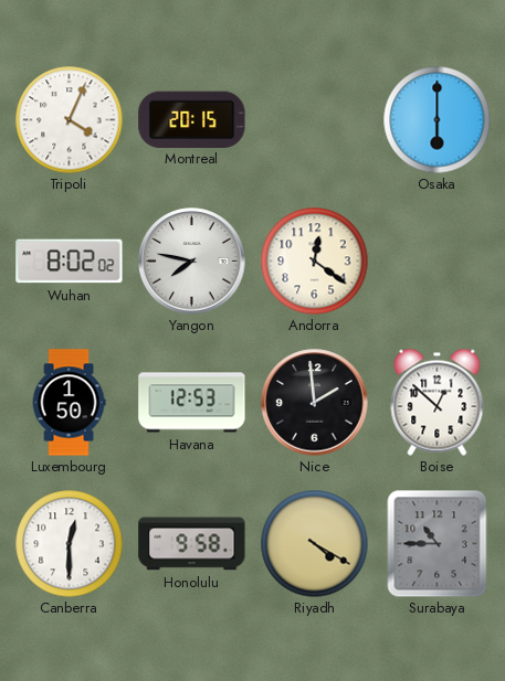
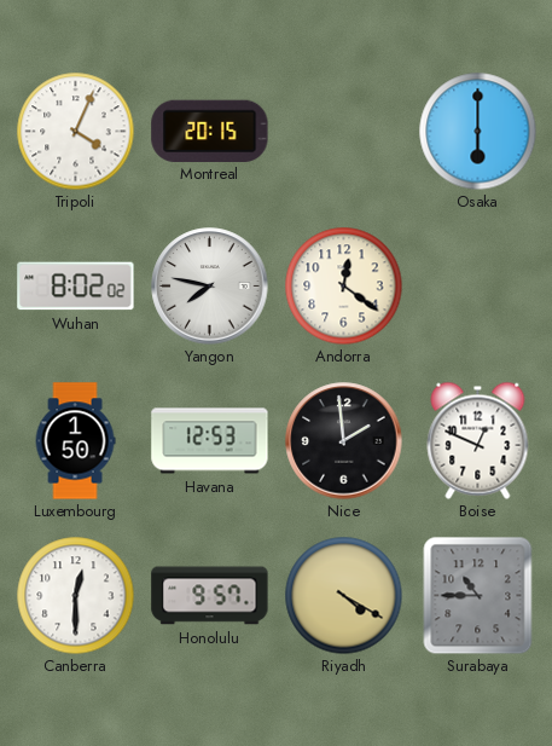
Boise: 12:52 -> 12:49 (478, 440)
Honolulu: 9:58 -> 9:57 (210, 596)
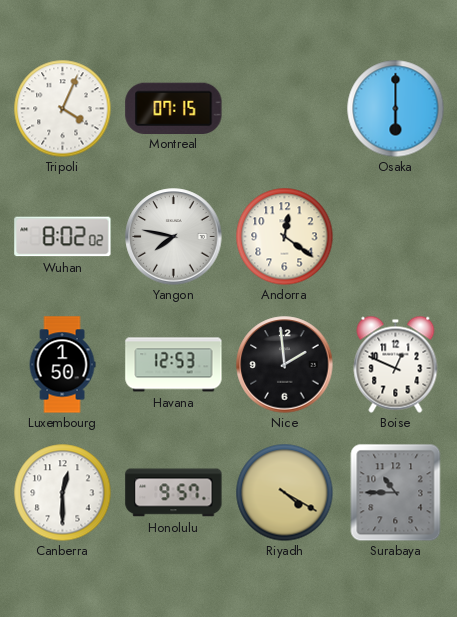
Montreal: 20:15 -> 07:15 (174, 108)
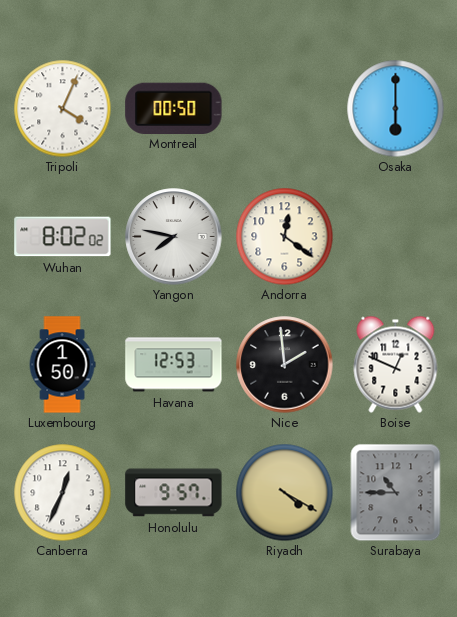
Montreal: 07:15 -> 00:50 (174, 108)
Canberra: 12:30 -> 12:34 (62, 492)
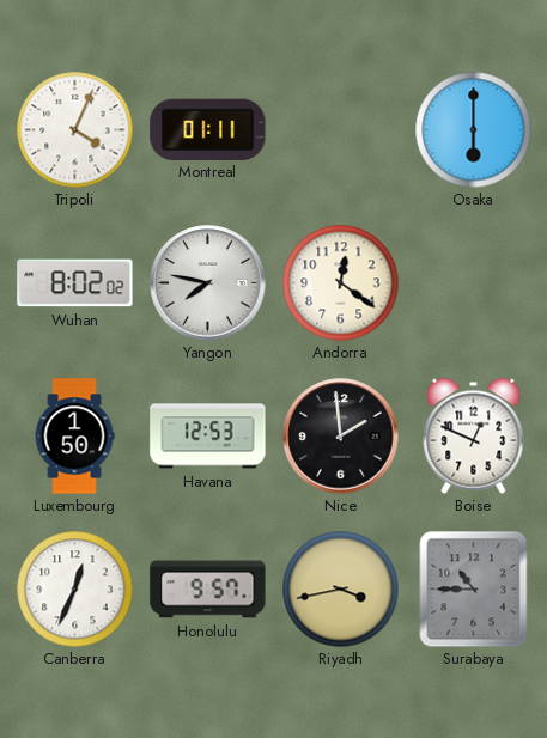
Montreal: 00:50 -> 01:11 (208, 129)
Riyadh: 4:20 -> 3:43 (340, 588)
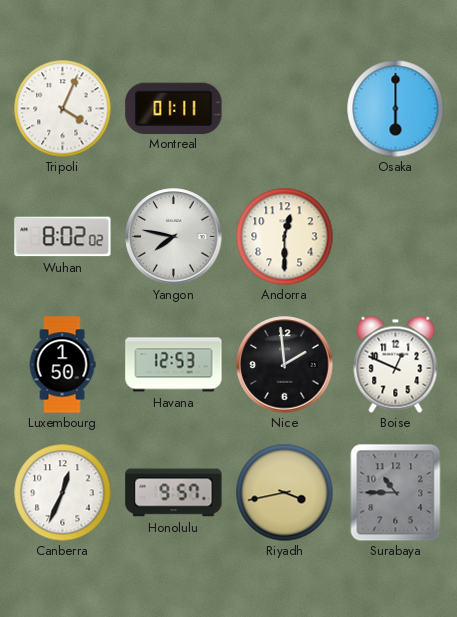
Andorra: 12:21 -> 12:30 (284, 236)
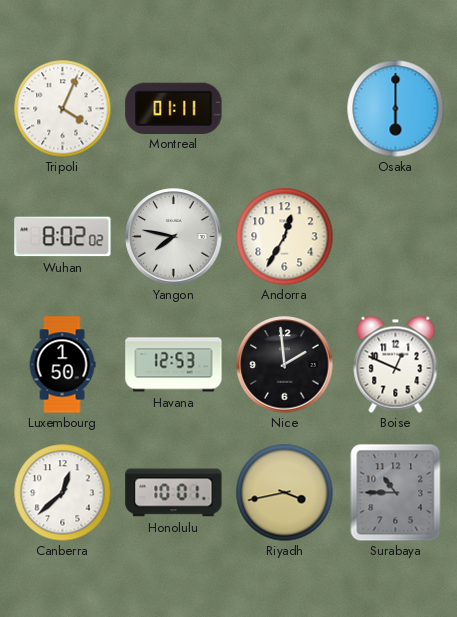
Andorra: 12:30 -> 12:35 (284, 236)
Canberra: 12:34 -> 12:38 (62, 492)
Honolulu: 9:57 -> 10:01 (174, 493)
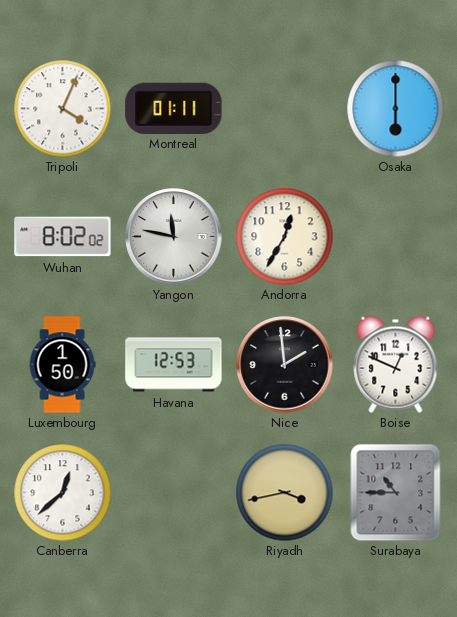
Yangon: 7:47 -> 11:47 (174, 237)
Honolulu: 10:01 -> none (174, 493)
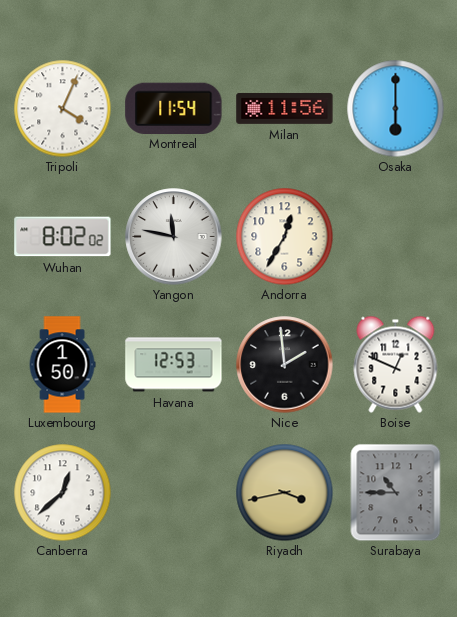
Montreal: 01:11 -> 11:54 (174, 108)
Milan: none -> 11:56 (285, 108)
